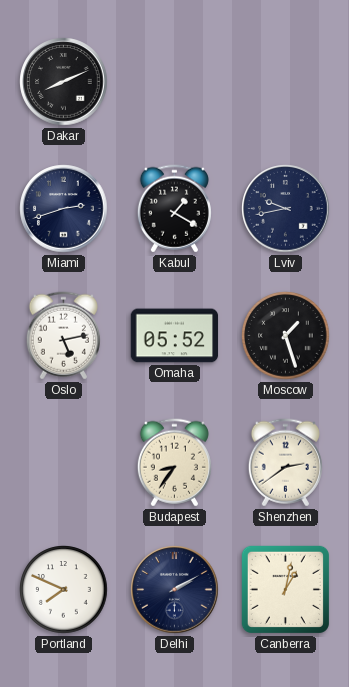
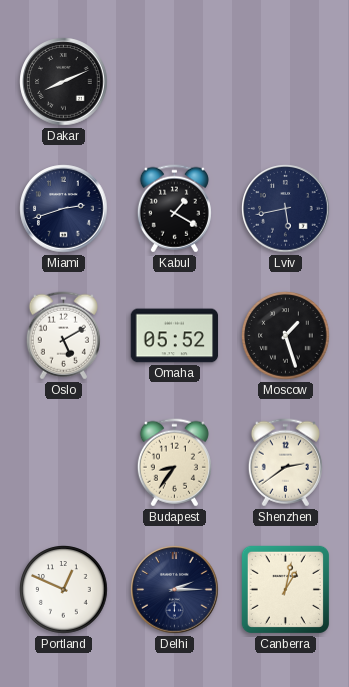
Lviv: 9:43 -> 5:43 (286, 209)
Oslo: 5:13 -> 5:10 (63, 336)
Portland: 7:49 -> 12:49 (64, 590)
Delhi: 2:10 -> 2:15 (175, 590)
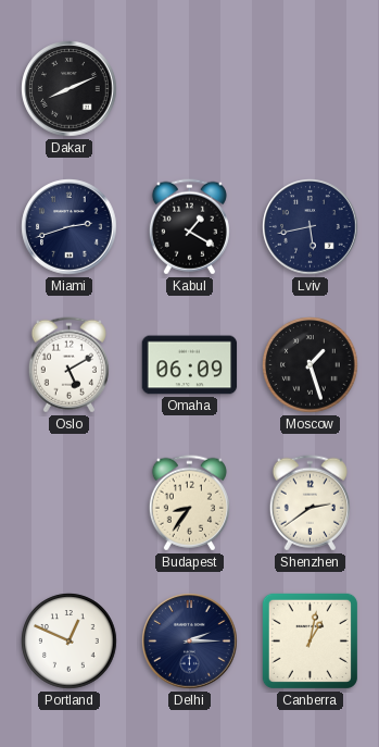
Omaha: 05:52 -> 06:09 (190, 365)
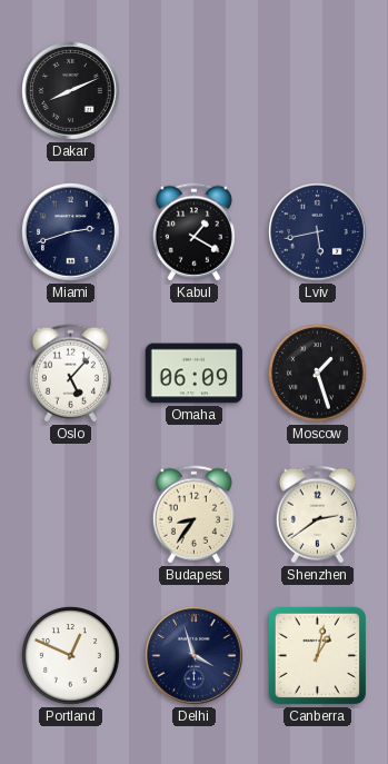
Oslo: 5:10 -> 5:07 (70, 374)
Delhi: 2:15 -> 3:57 (195, 656)
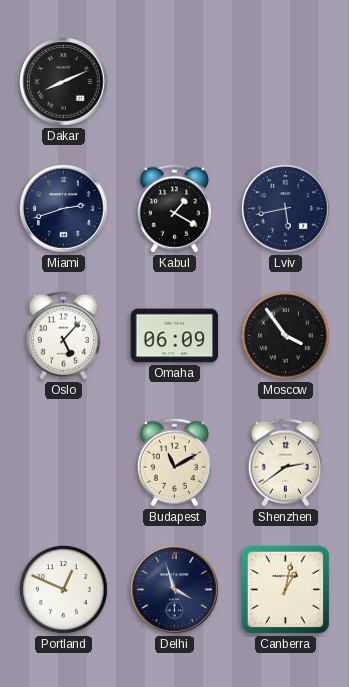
Moscow: 1:27 -> 3:54 (286, 336)
Budapest: 8:36 -> 11:10 (174, 463)
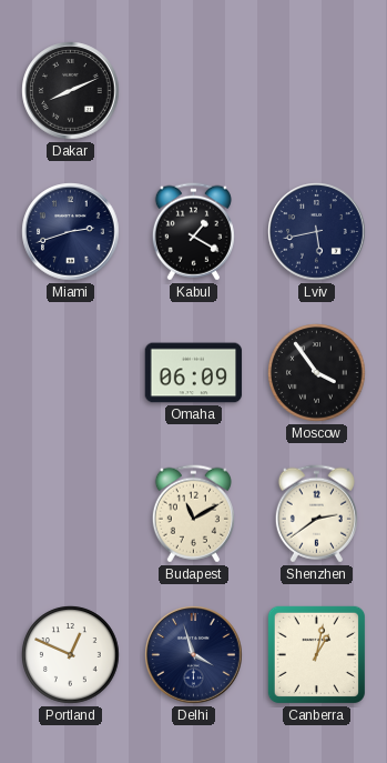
Oslo: 5:07 -> none (63, 336)
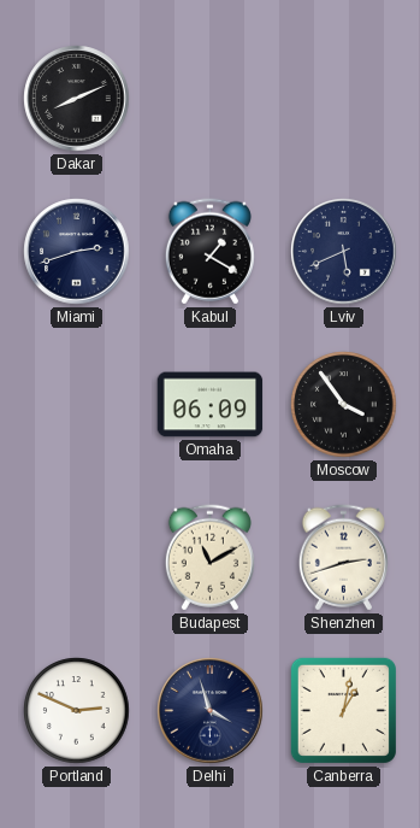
Lviv: 5:43 -> 5:41 (344, 252)
Shenzhen: 2:39 -> 2:42 (343, 558)
Portland: 12:49 -> 2:49 (77, 711)
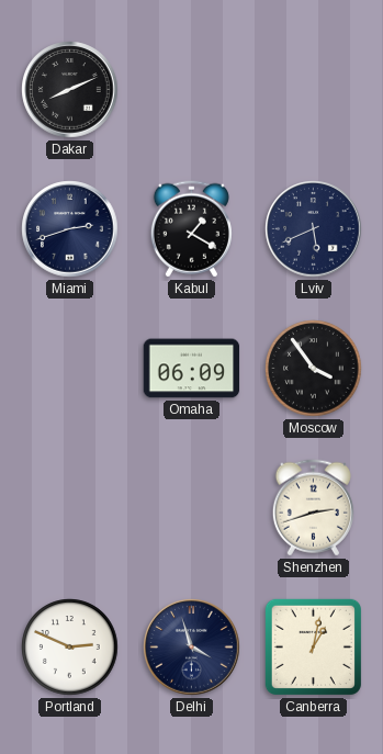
Budapest: 11:10 -> none (209, 558)
